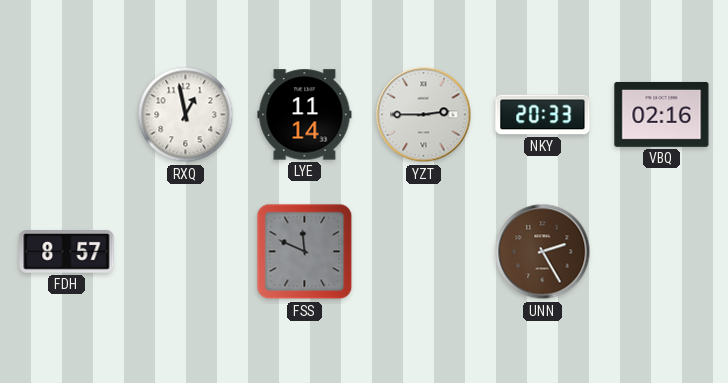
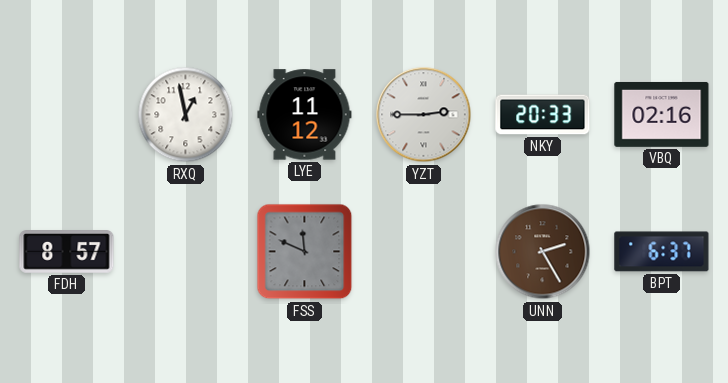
LYE: 11:14 -> 11:12 (305, 115)
BPT: none -> 6:37 (662, 252)
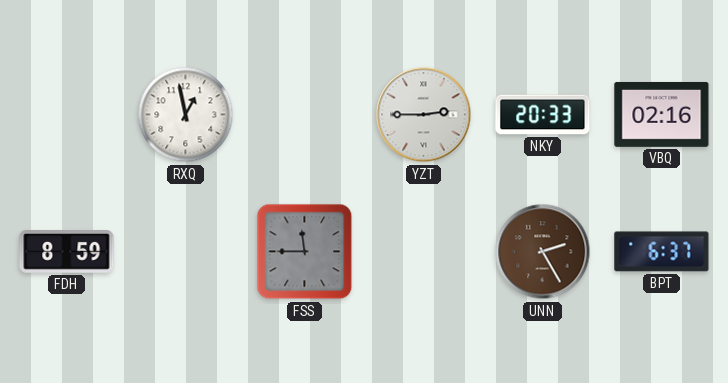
LYE: 11:12 -> none (305, 115)
FDH: 8:57 -> 8:59 (67, 252)
FSS: 11:49 -> 11:45 (305, 252)
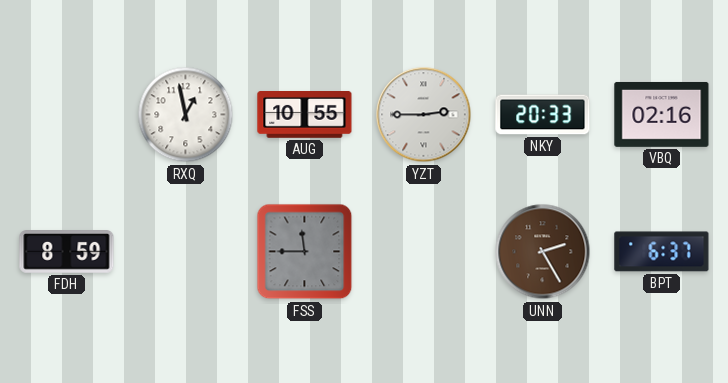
AUG: none -> 10:55 (305, 115)
